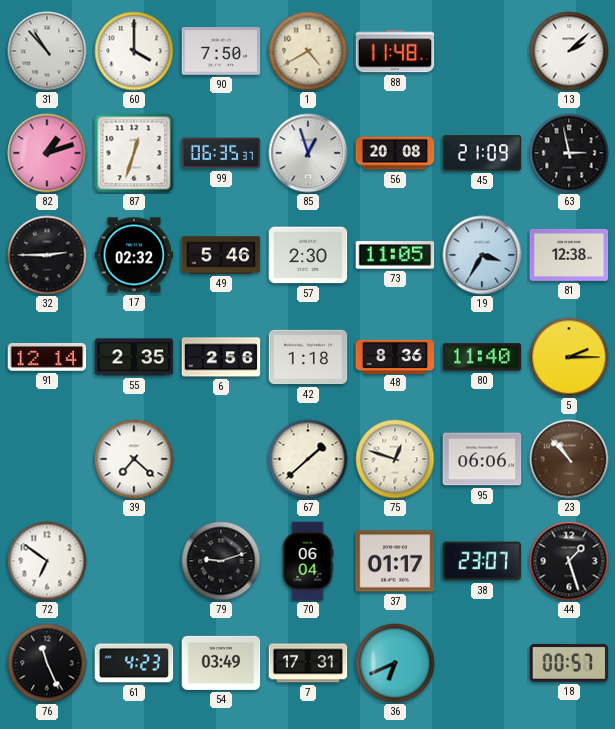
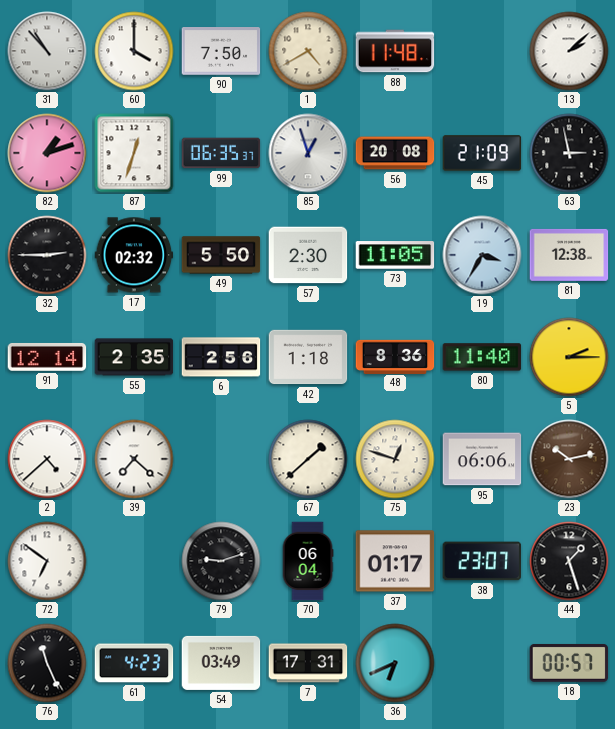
49: 5:46 -> 5:50 (221, 255)
2: none -> 4:38 (47, 459)
23: 10:53 -> 10:13 (569, 459)
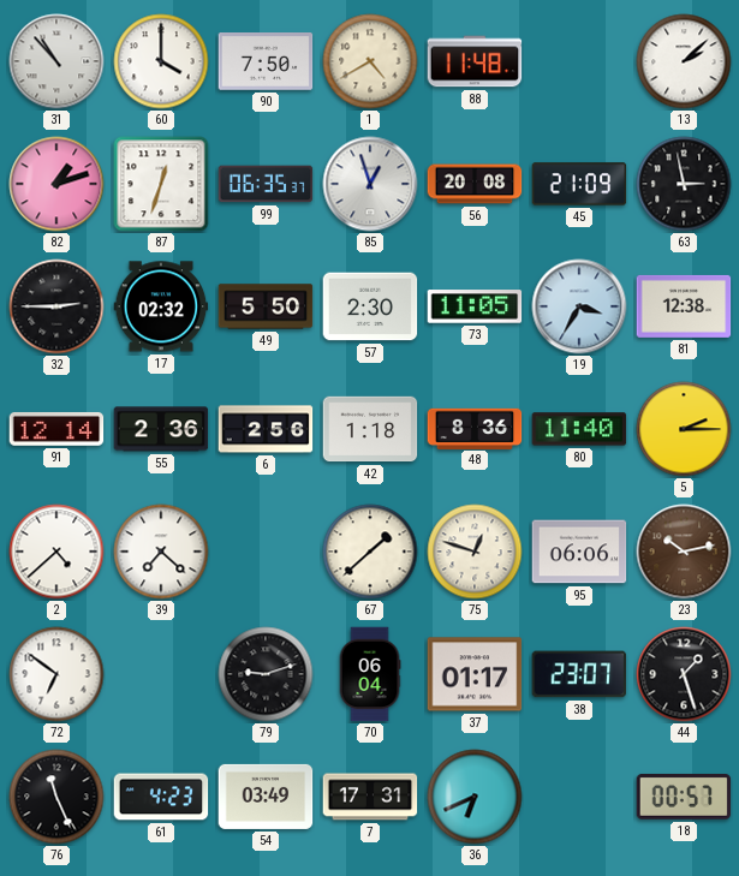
55: 2:35 -> 2:36 (161, 429)
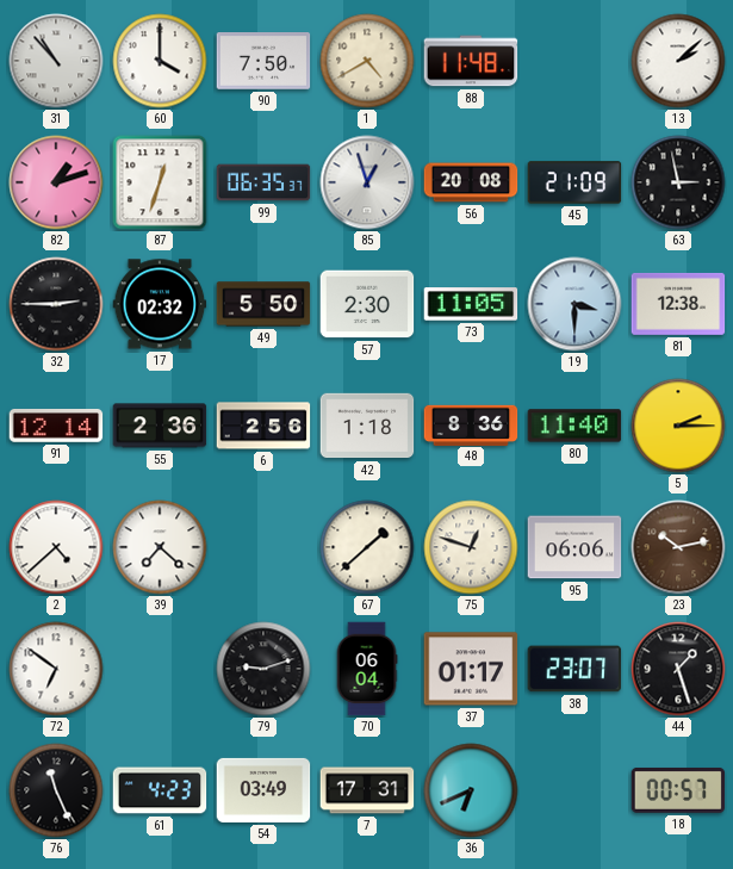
19: 3:35 -> 3:30 (574, 304)
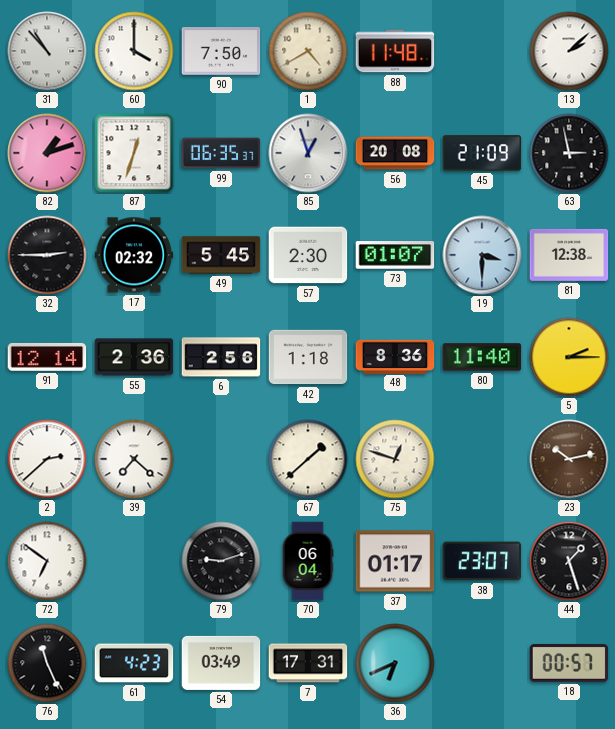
49: 5:50 -> 5:45 (221, 255)
73: 11:05 -> 01:07 (395, 255)
2: 4:38 -> 2:38 (47, 459)
95: 06:06 -> none (574, 547)
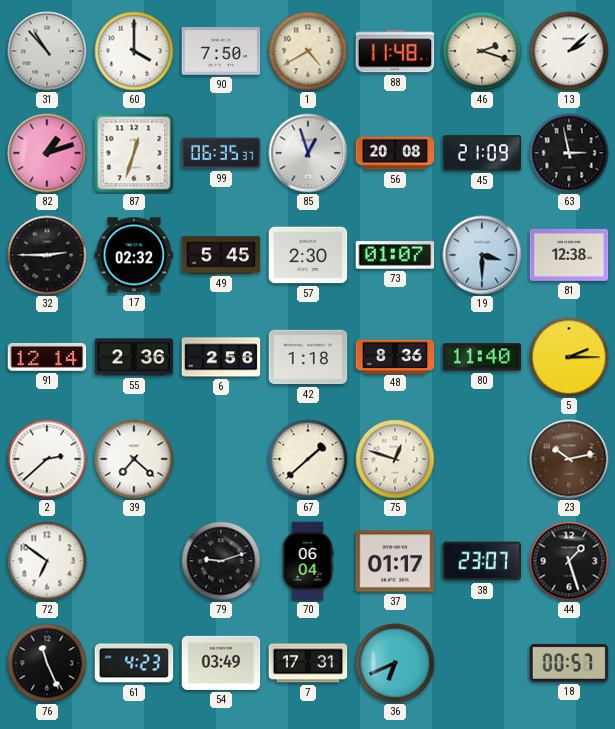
46: none -> 2:18 (482, 51)
